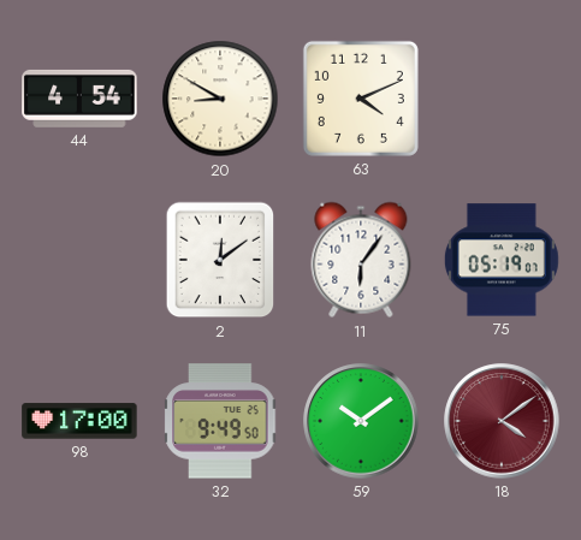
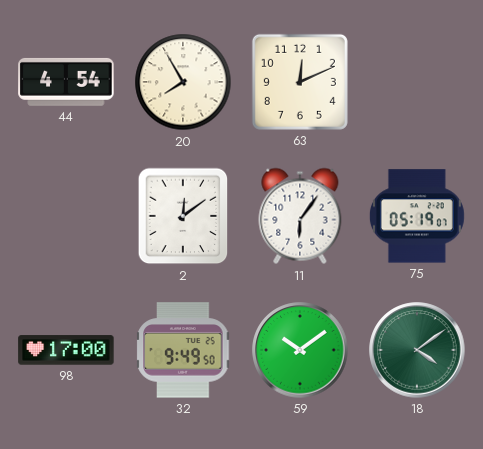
20: 8:50 -> 7:55 (183, 82)
63: 4:11 -> 12:11 (300, 82)
18 dial: burgundy -> green (417, 350)
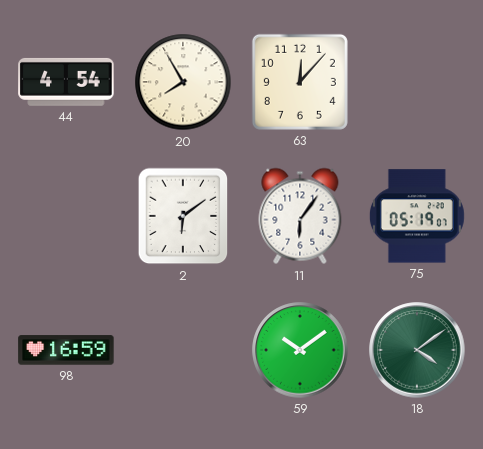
63: 12:11 -> 12:07 (300, 82)
2: 12:09 -> 6:09 (183, 216)
98: 17:00 -> 16:59 (66, 350)
32: 9:49 -> none (183, 350)
